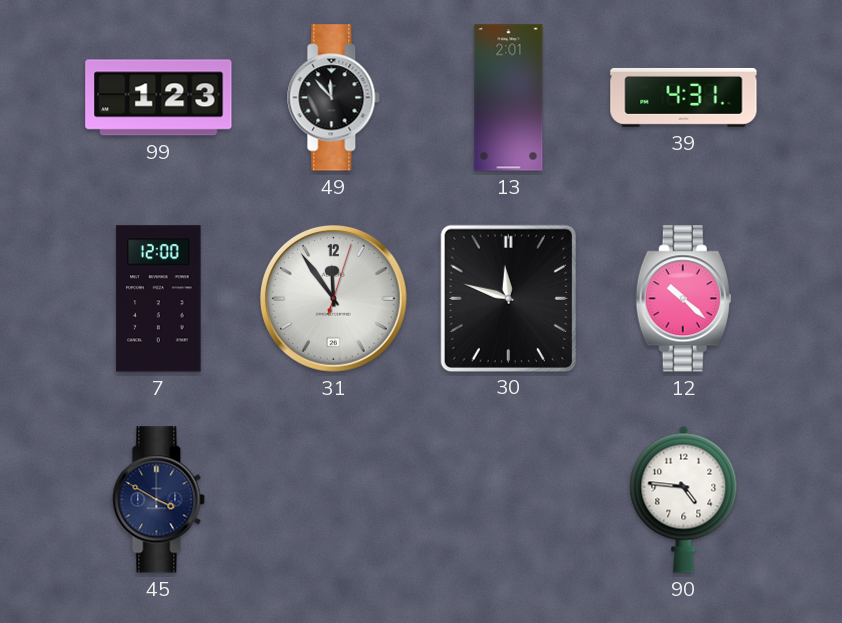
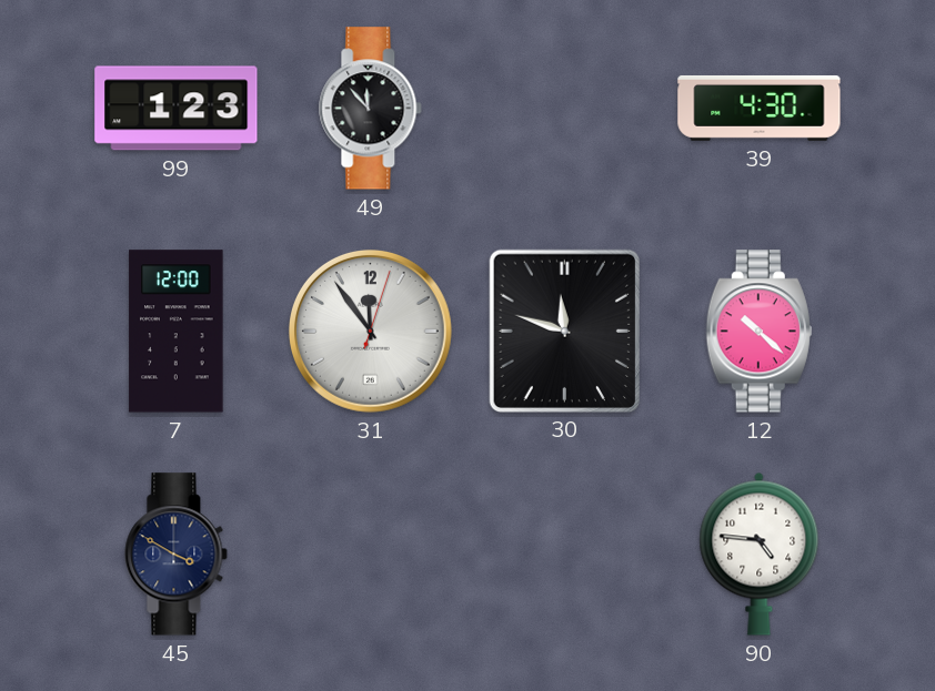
13: 2:01 -> none (509, 98)
39: 4:31 -> 4:30 (760, 108)
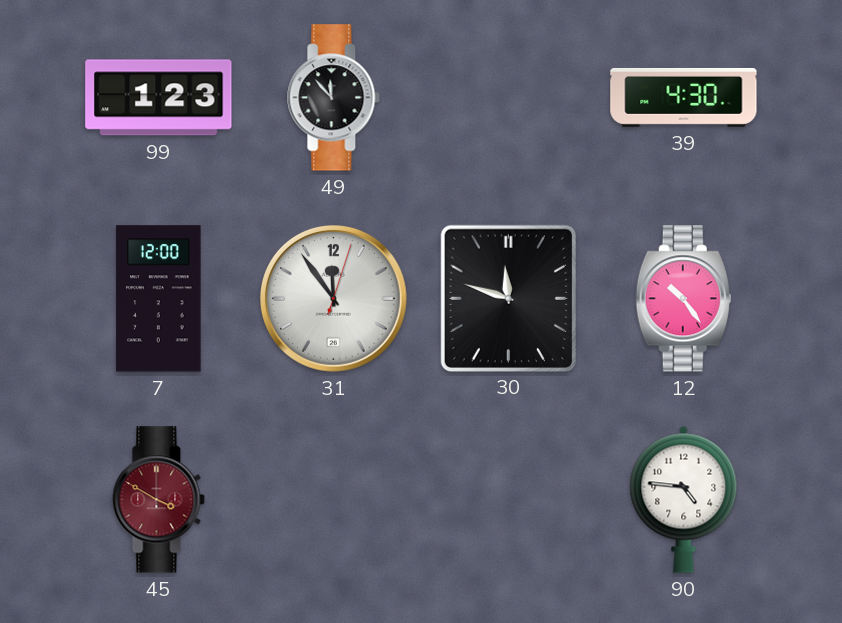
12: 10:22 -> 10:24 (683, 299)
45 dial: navy -> burgundy (159, 500)
